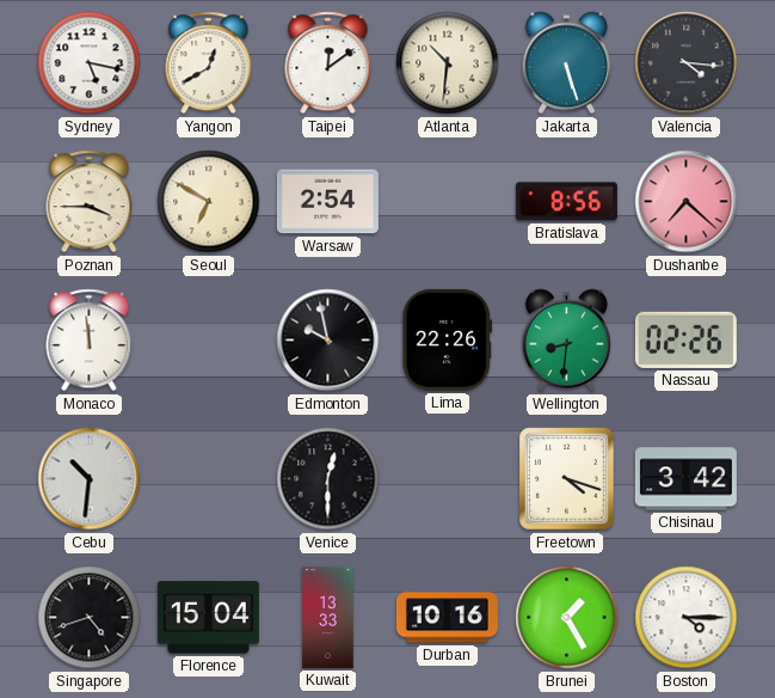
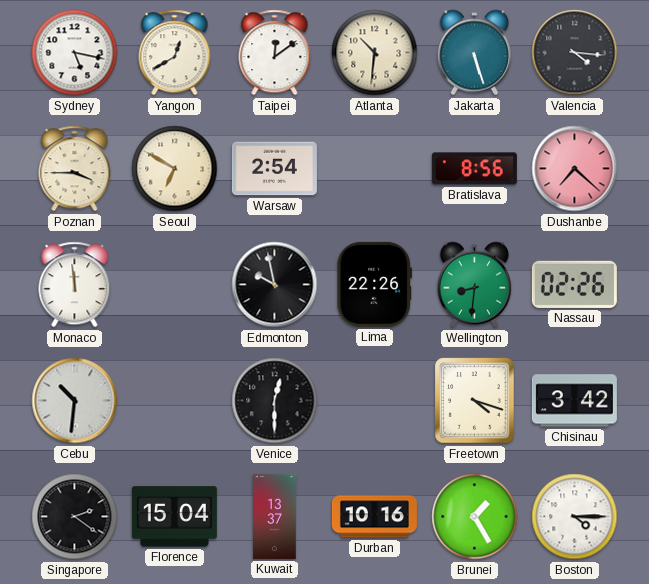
Singapore: 4:42 -> 2:21 (75, 517)
Kuwait: 13:33 -> 13:37 (275, 516)
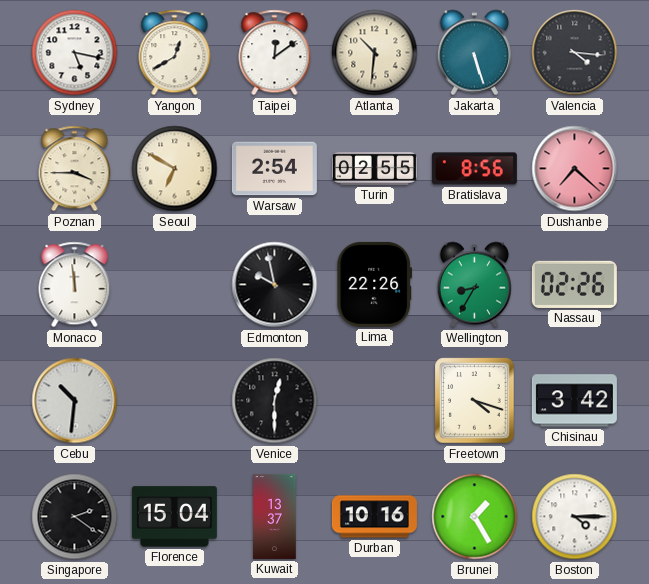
Turin: none -> 02:55 (374, 169)
Wellington: 8:31 -> 8:35 (474, 285)
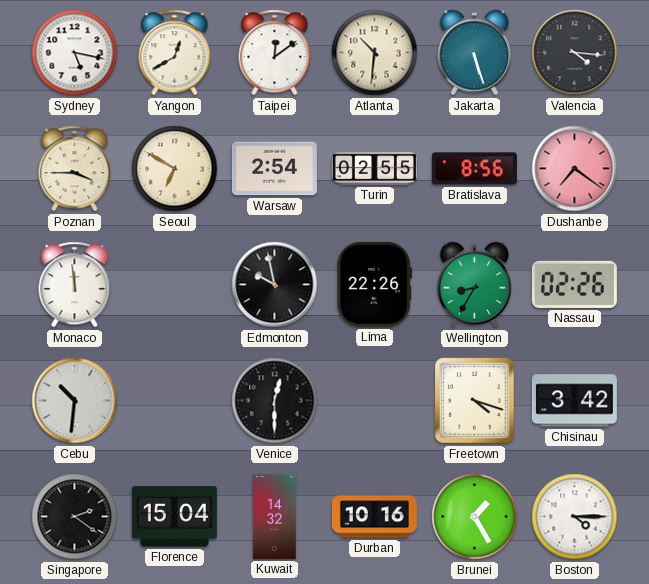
Dushanbe: 7:22 -> 7:21 (575, 169)
Kuwait: 13:37 -> 14:32 (275, 516)
